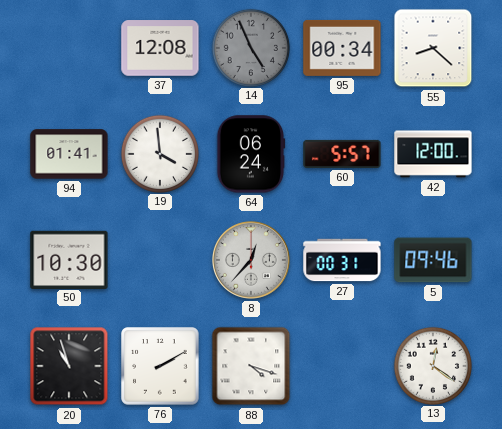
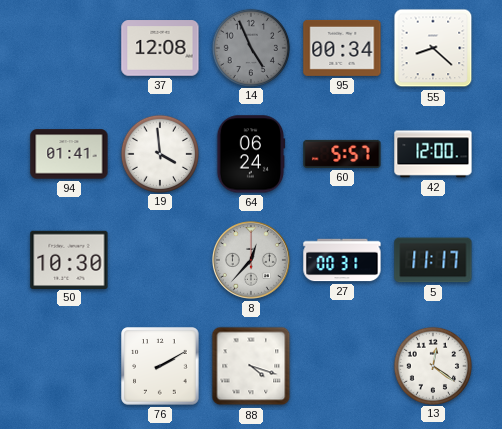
5: 09:46 -> 11:17 (433, 260)
20: 10:57 -> none (69, 366)
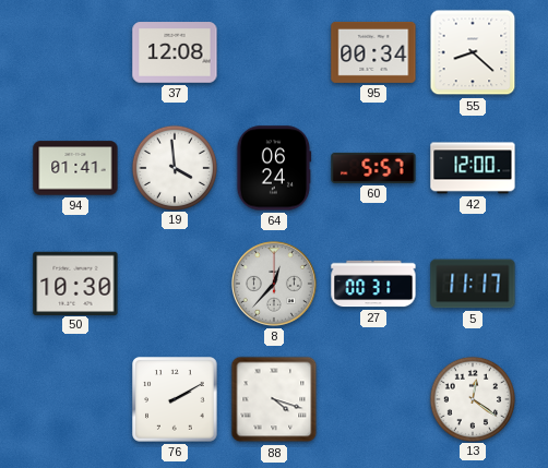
14: 4:56 -> none (250, 47)
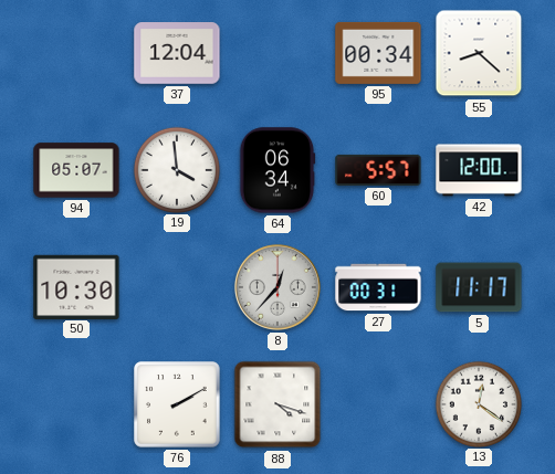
37: 12:08 -> 12:04 (177, 53)
94: 01:41 -> 05:07 (76, 170)
64: 06:24 -> 06:34 (277, 170)
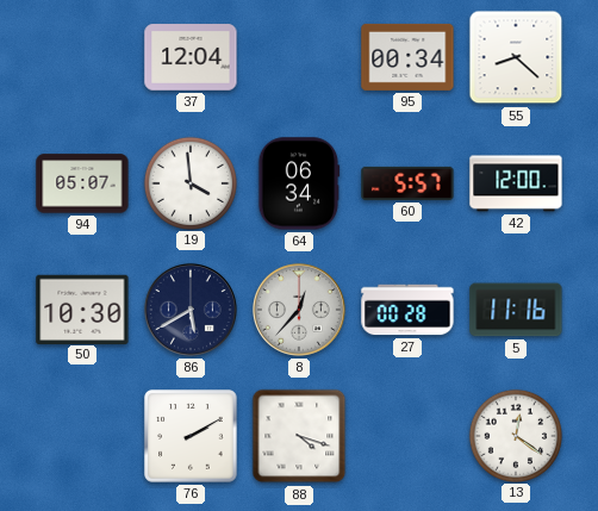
86: none -> 5:40 (191, 310)
27: 00:31 -> 00:28 (407, 310)
5: 11:17 -> 11:16 (516, 310)
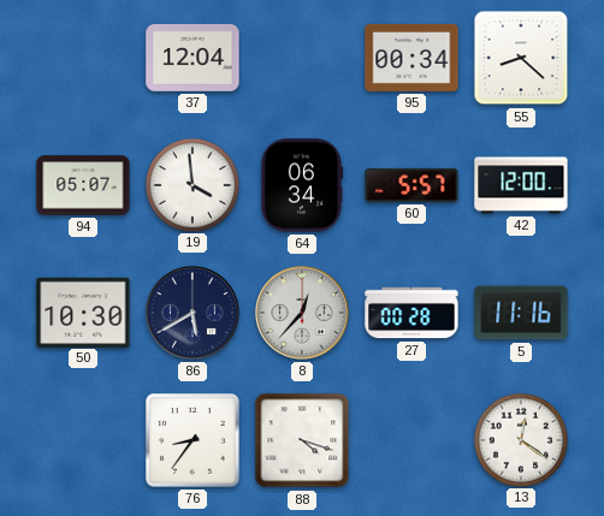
76: 2:10 -> 8:36 (193, 440)
